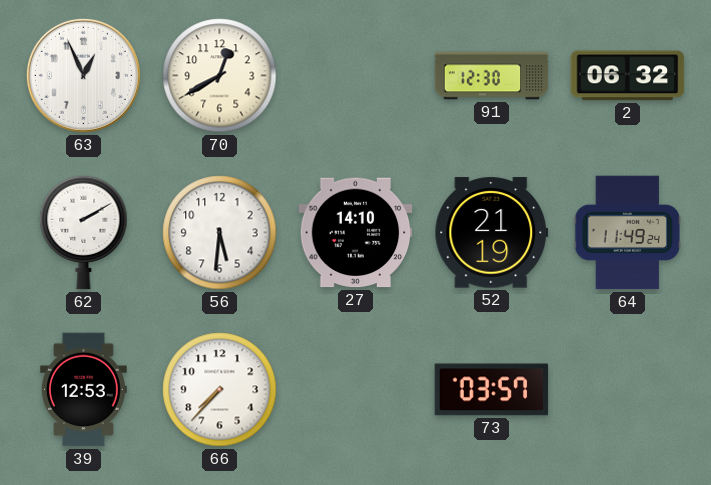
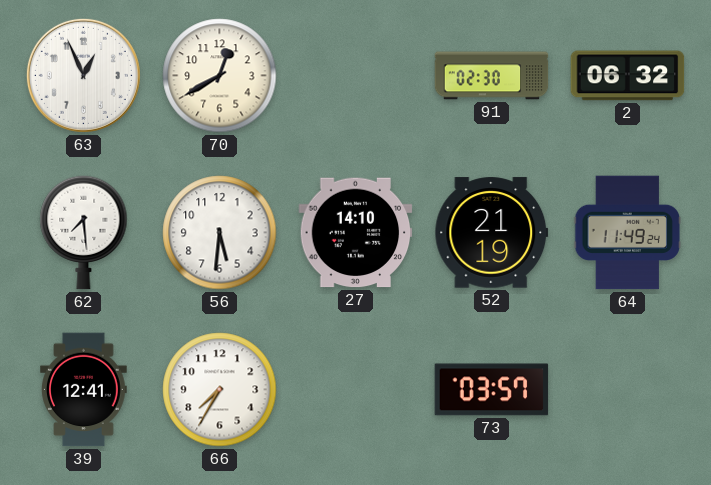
91: 12:30 -> 02:30 (492, 76)
62: 2:10 -> 7:29 (84, 233)
39: 12:53 -> 12:41 (84, 390)
66: 7:37 -> 7:35 (220, 390)
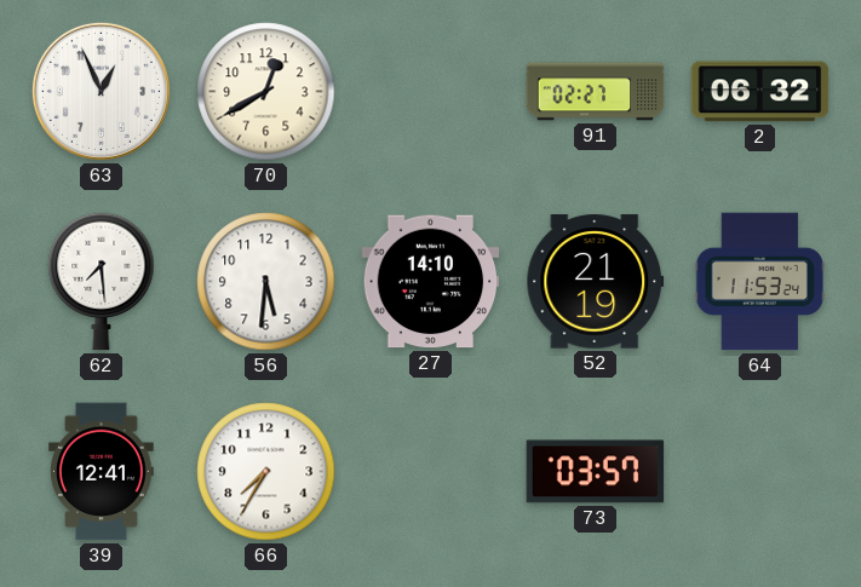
91: 02:30 -> 02:27 (596, 92)
64: 11:49 -> 11:53 (759, 282)
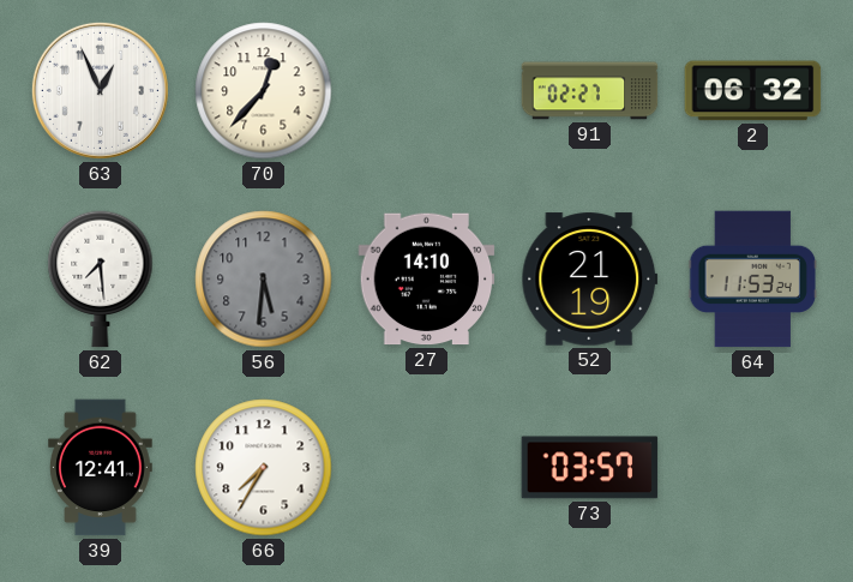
70: 12:40 -> 12:37 (264, 91)
56 dial: white -> grey (264, 280)
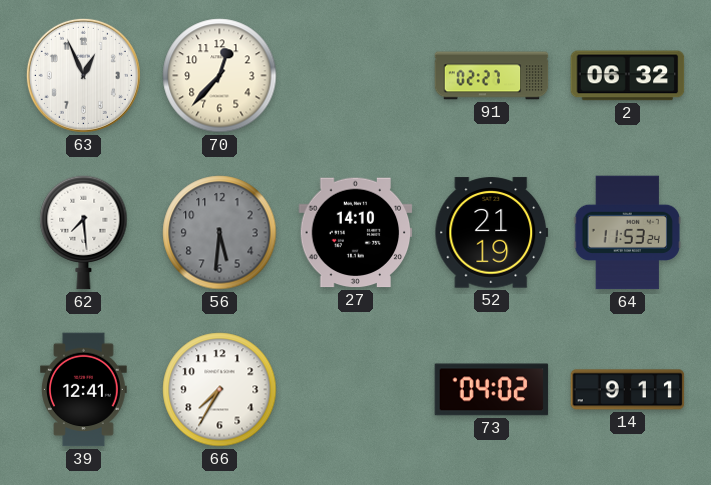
73: 03:57 -> 04:02 (492, 390)
14: none -> 9:11 (628, 390)
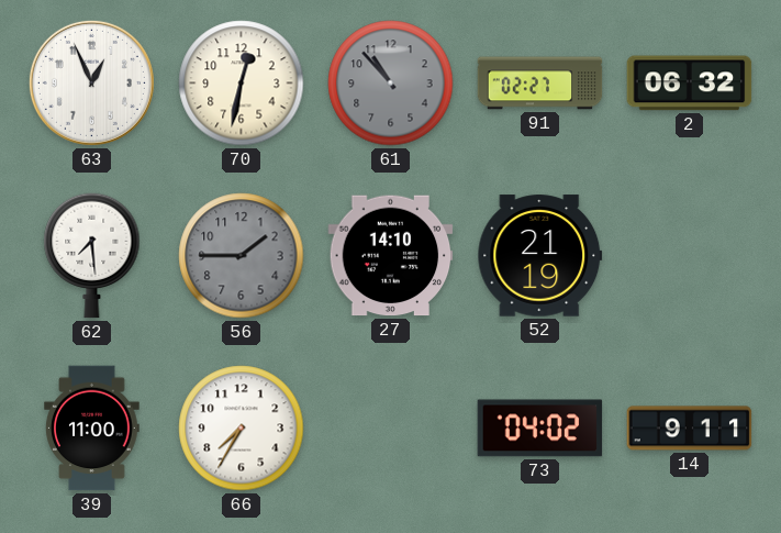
70: 12:37 -> 12:32 (242, 84)
61: none -> 10:53 (391, 84)
56: 5:31 -> 1:45 (242, 256)
64: 11:53 -> none (627, 233)
39: 12:41 -> 11:00 (92, 429)
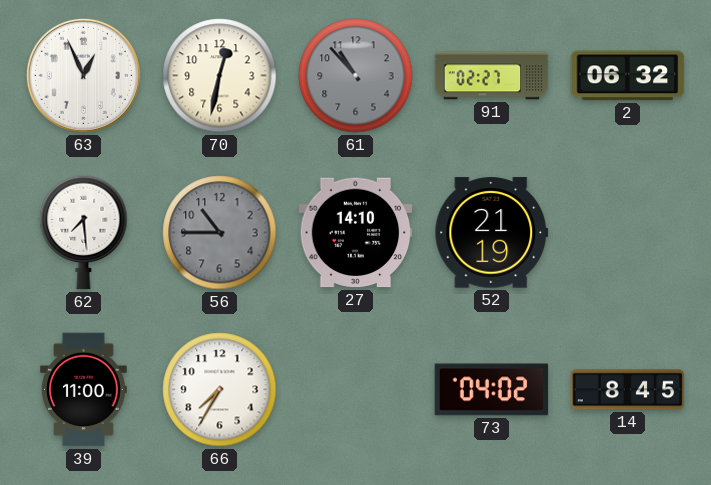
56: 1:45 -> 10:45 (220, 233)
14: 9:11 -> 8:45 (628, 390)
